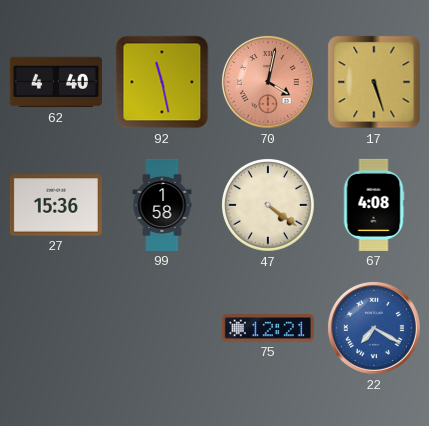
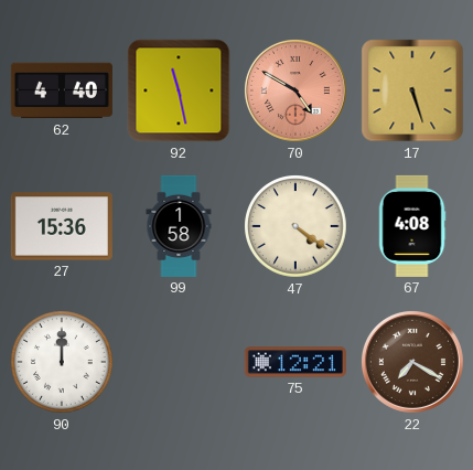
70: 4:02 -> 4:50 (295, 90)
90: none -> 12:00 (63, 363)
22 dial: blue -> brown (412, 362)
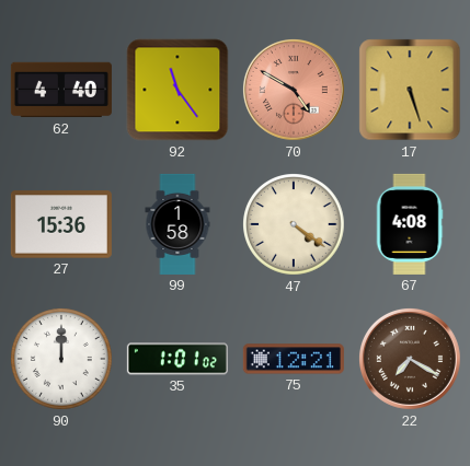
92: 11:28 -> 11:24 (177, 90)
35: none -> 1:01 (177, 359)
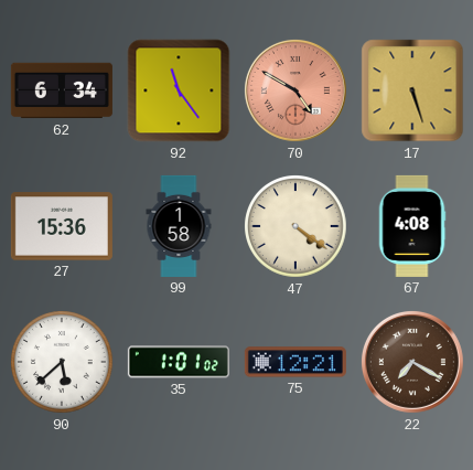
62: 4:40 -> 6:34 (62, 90)
90: 12:00 -> 5:38 (63, 363)
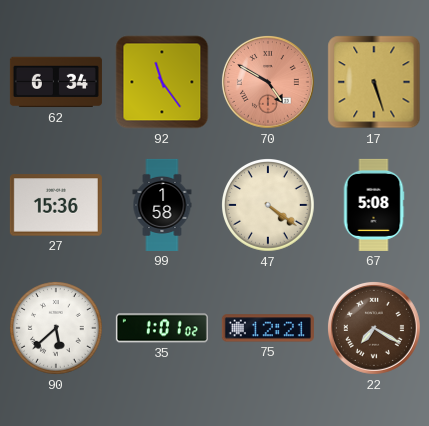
67: 4:08 -> 5:08 (374, 205)
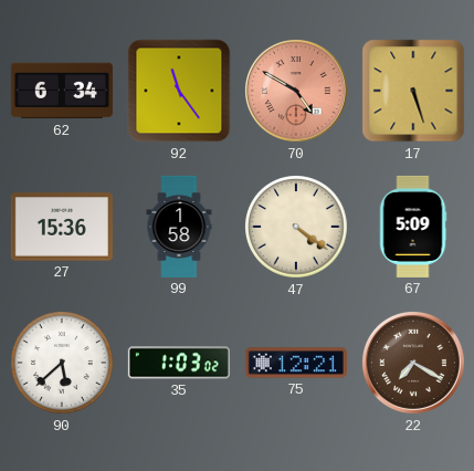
67: 5:08 -> 5:09 (413, 227)
35: 1:01 -> 1:03 (179, 363)
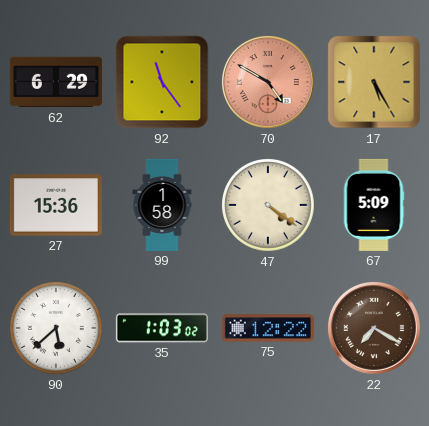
62: 6:34 -> 6:29 (56, 82)
17: 5:27 -> 5:25 (374, 82)
75: 12:21 -> 12:22 (268, 328)
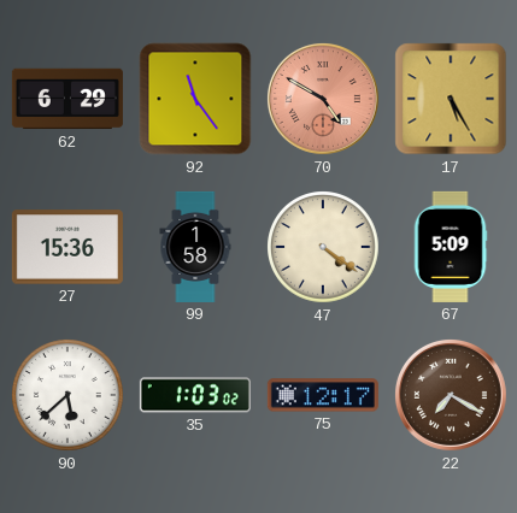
75: 12:22 -> 12:17 (323, 395)
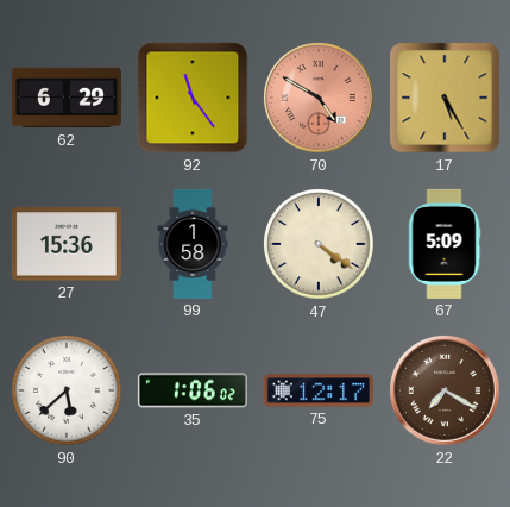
35: 1:03 -> 1:06 (193, 390)
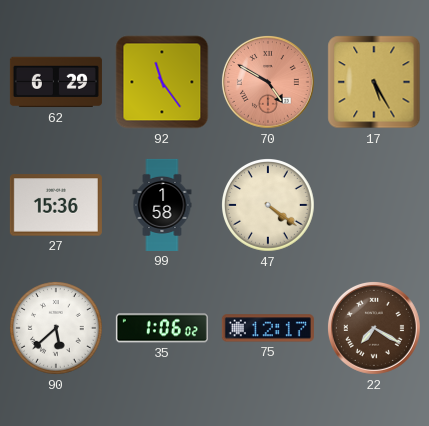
67: 5:09 -> none (445, 244)
